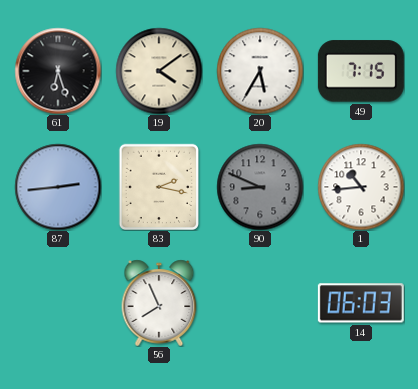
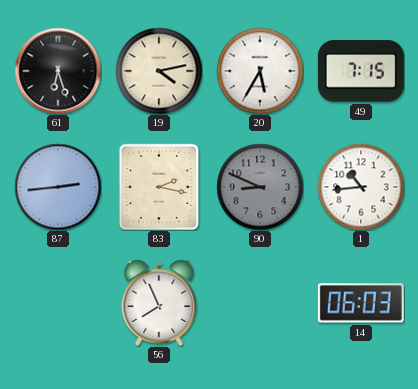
19: 4:09 -> 4:13 (159, 71)
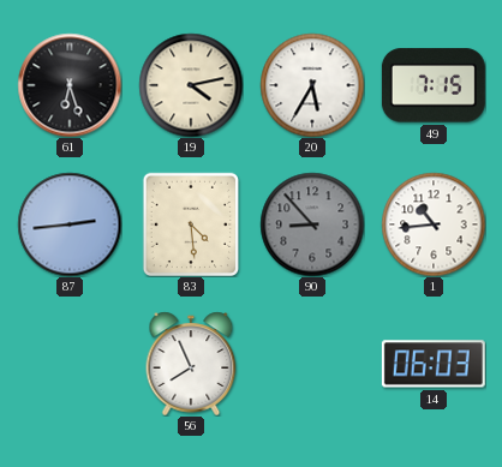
83: 2:17 -> 4:29 (190, 223)
90: 8:49 -> 8:53 (312, 224)
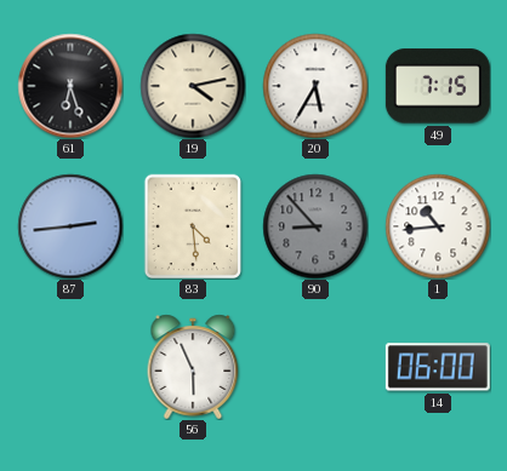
56: 7:56 -> 5:56 (193, 367)
14: 06:03 -> 06:00 (438, 367)
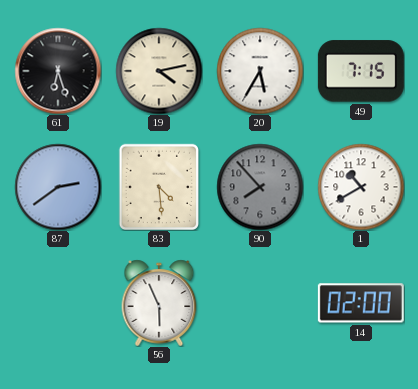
87: 2:44 -> 2:39 (58, 187)
90: 8:53 -> 7:53 (260, 187)
1: 10:44 -> 10:40 (361, 187)
14: 06:00 -> 02:00 (361, 303)
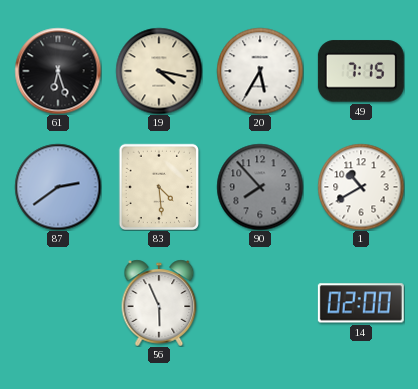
19: 4:13 -> 4:17 (159, 71)
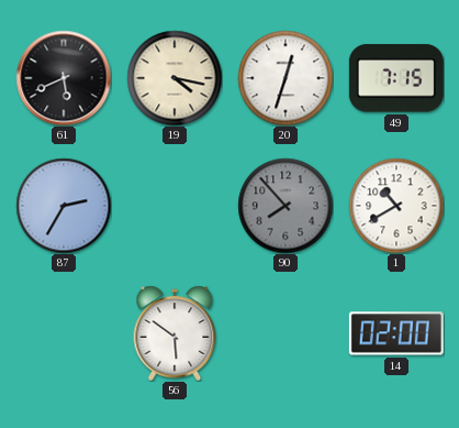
61: 6:27 -> 5:41 (64, 78)
20: 5:35 -> 12:33 (286, 78)
87: 2:39 -> 2:35 (64, 206)
83: 4:29 -> none (158, 186)
56: 5:56 -> 5:51 (175, 333)
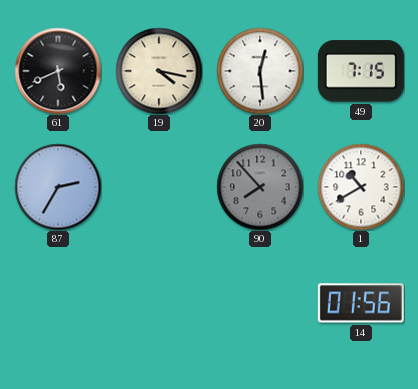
20: 12:33 -> 12:29 (260, 71)
56: 5:51 -> none (175, 333)
14: 02:00 -> 01:56 (361, 303)
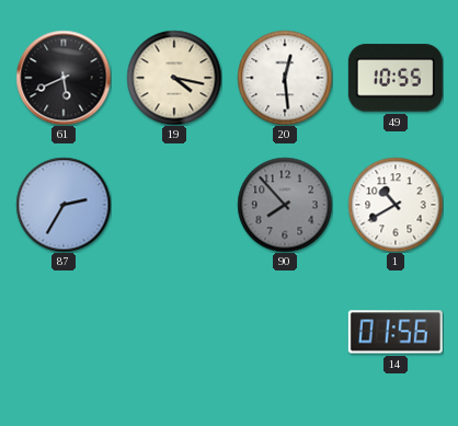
49: 7:15 -> 10:55 (396, 78)
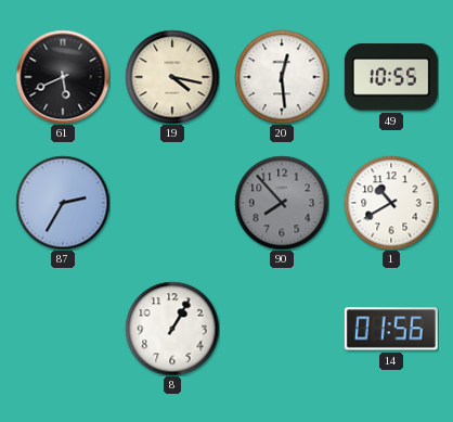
8: none -> 1:05 (172, 329)
